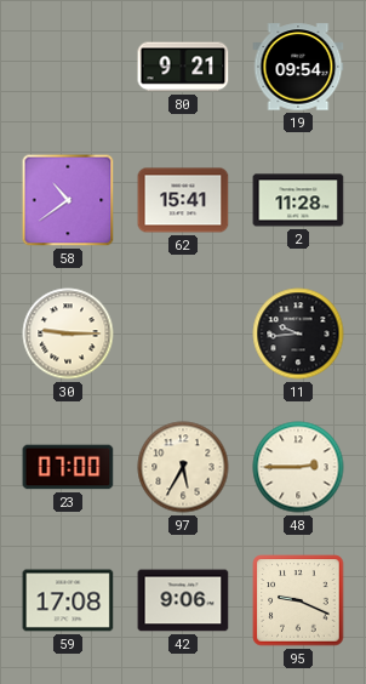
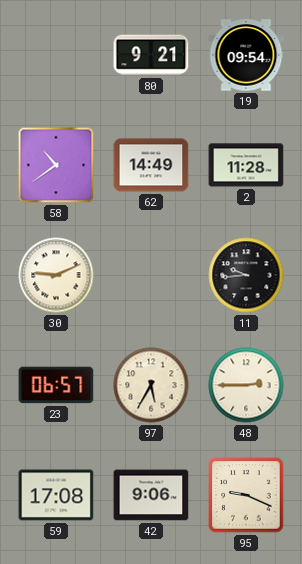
62: 15:41 -> 14:49 (151, 165)
30: 9:15 -> 9:11 (56, 275)
23: 07:00 -> 06:57 (56, 385)
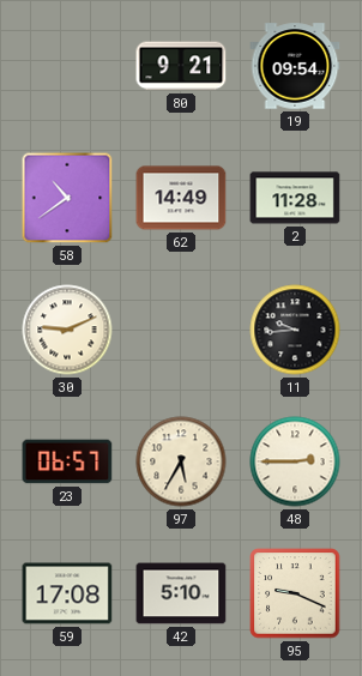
42: 9:06 -> 5:10 (181, 593)
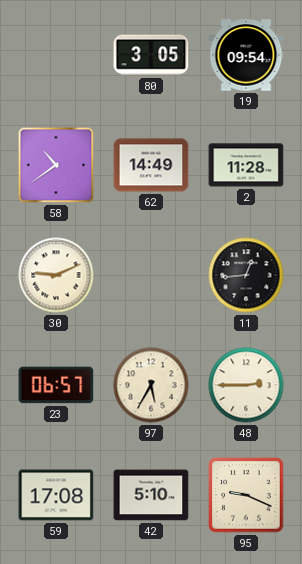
80: 9:21 -> 3:05 (151, 55)
11: 9:44 -> 12:44 (246, 275)
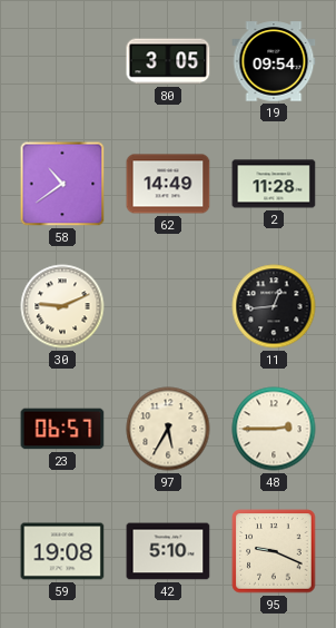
59: 17:08 -> 19:08 (62, 551)
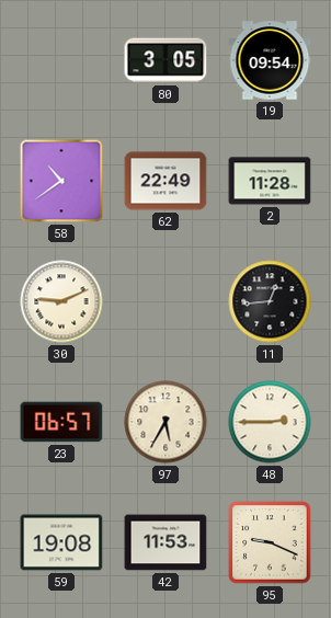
62: 14:49 -> 22:49 (165, 181)
42: 5:10 -> 11:53 (165, 542)
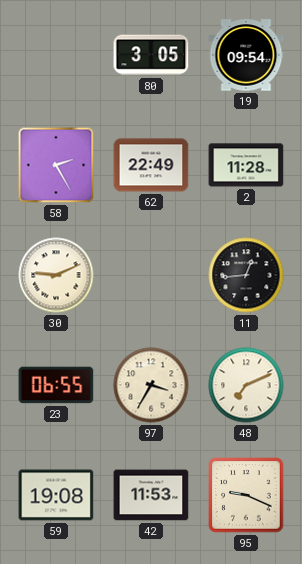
58: 10:39 -> 2:25 (56, 165)
23: 06:57 -> 06:55 (56, 385)
97: 5:35 -> 3:35 (151, 385)
48: 2:45 -> 7:11 (246, 385)
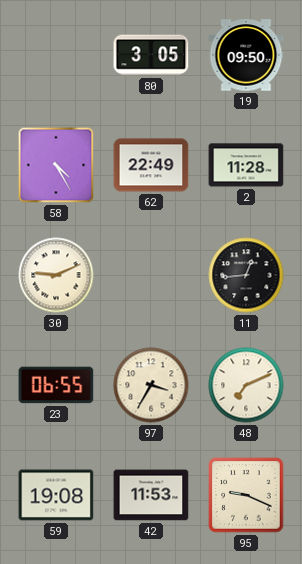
19: 09:54 -> 09:50 (246, 55)
58: 2:25 -> 4:25 (56, 165)
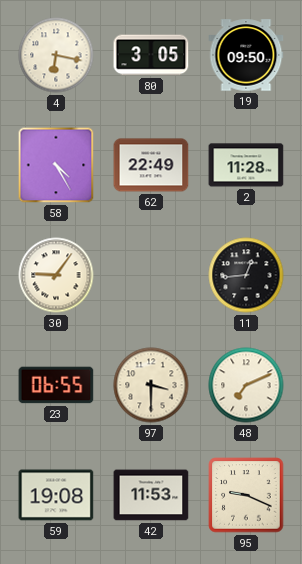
4: none -> 6:17 (56, 55)
30: 9:11 -> 9:06 (56, 275)
97: 3:35 -> 3:30 (151, 385)
